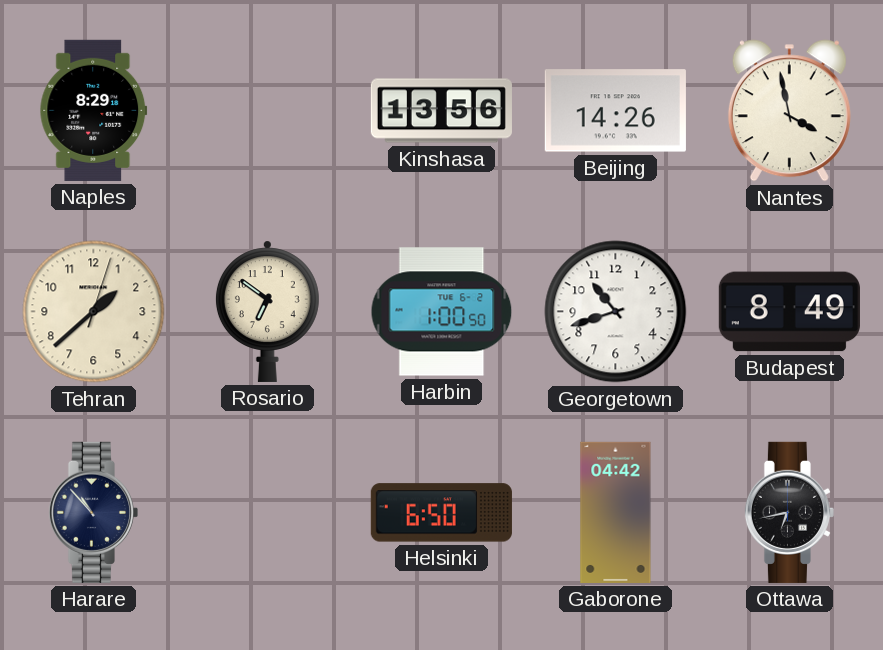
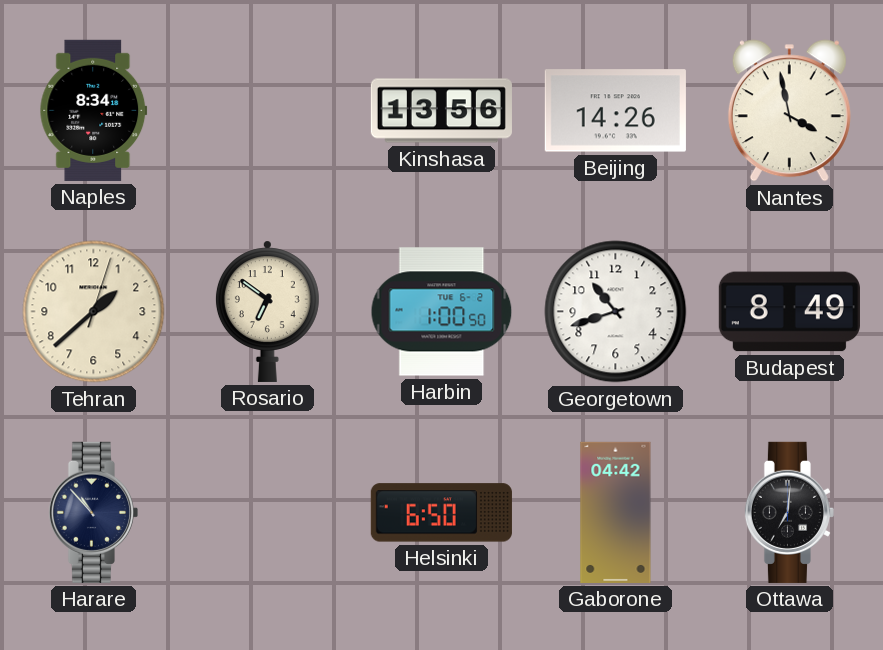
Naples: 8:29 -> 8:34 (94, 110)
Ottawa: 6:43 -> 7:01 (789, 512)
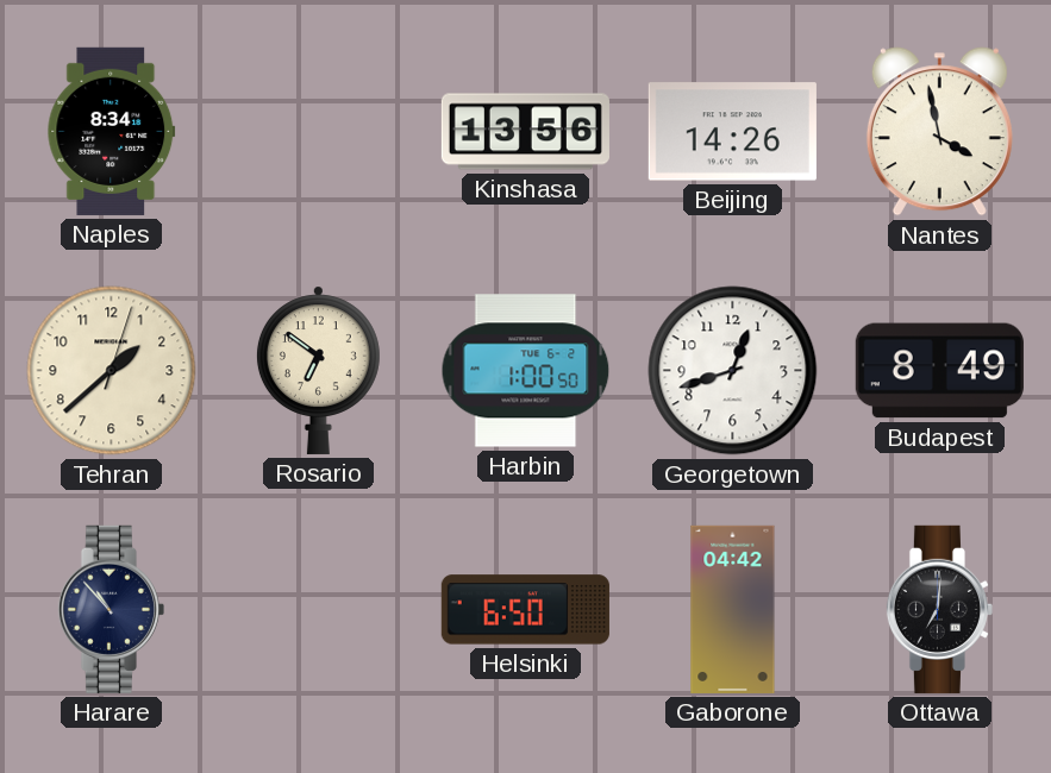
Georgetown: 10:42 -> 12:42 (733, 371)
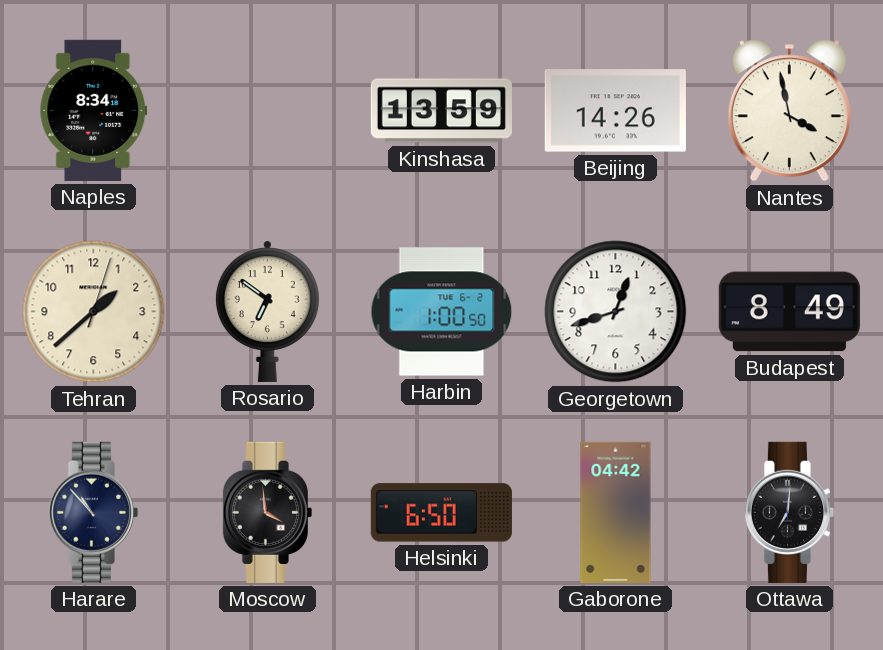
Kinshasa: 13:56 -> 13:59 (441, 111)
Moscow: none -> 3:59 (267, 512)
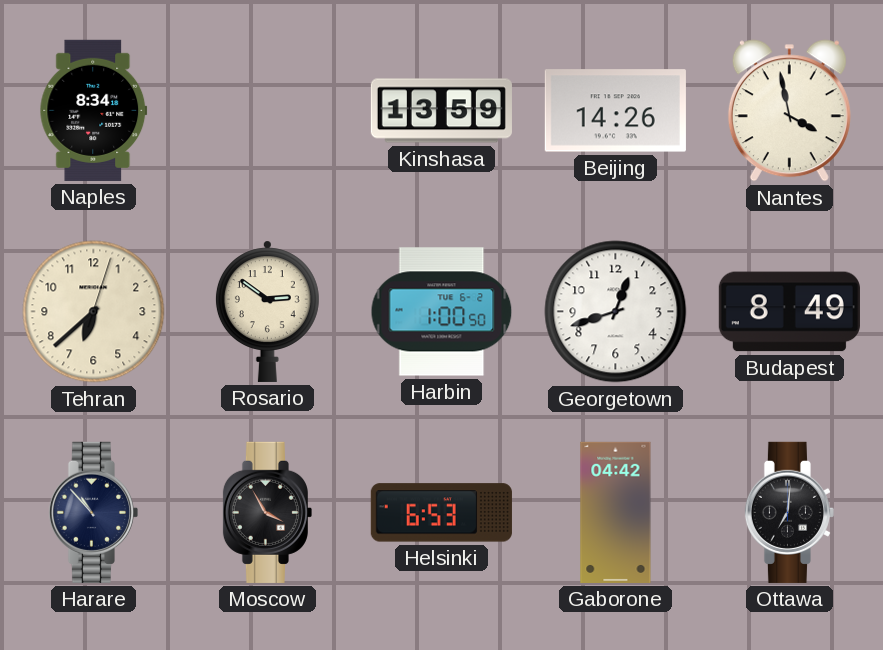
Tehran: 1:38 -> 6:38 (94, 312)
Rosario: 6:51 -> 2:51 (267, 311)
Moscow: 3:59 -> 3:55 (267, 512)
Helsinki: 6:50 -> 6:53 (441, 513)
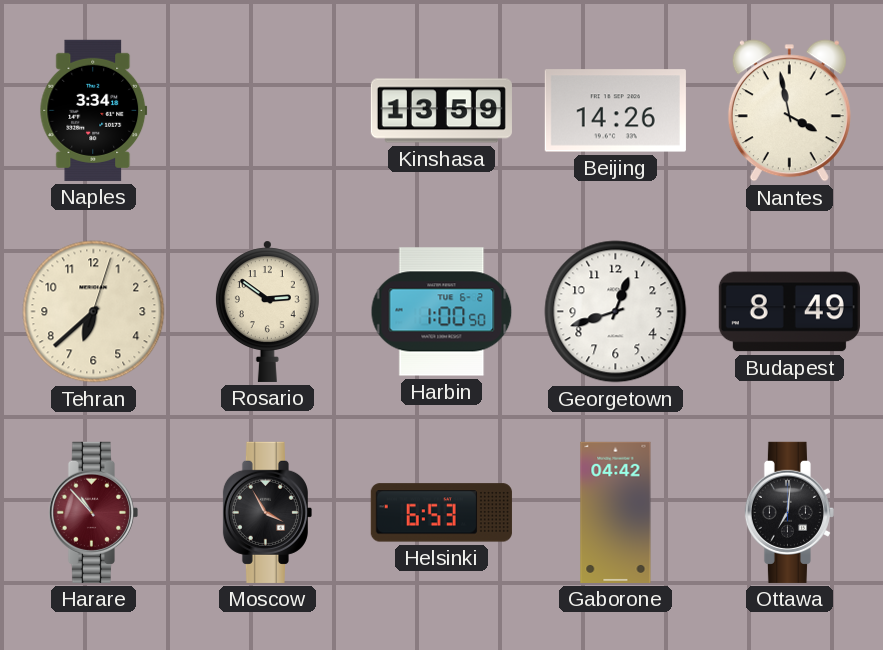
Naples: 8:34 -> 3:34 (94, 110)
Harare dial: navy -> burgundy (93, 512)
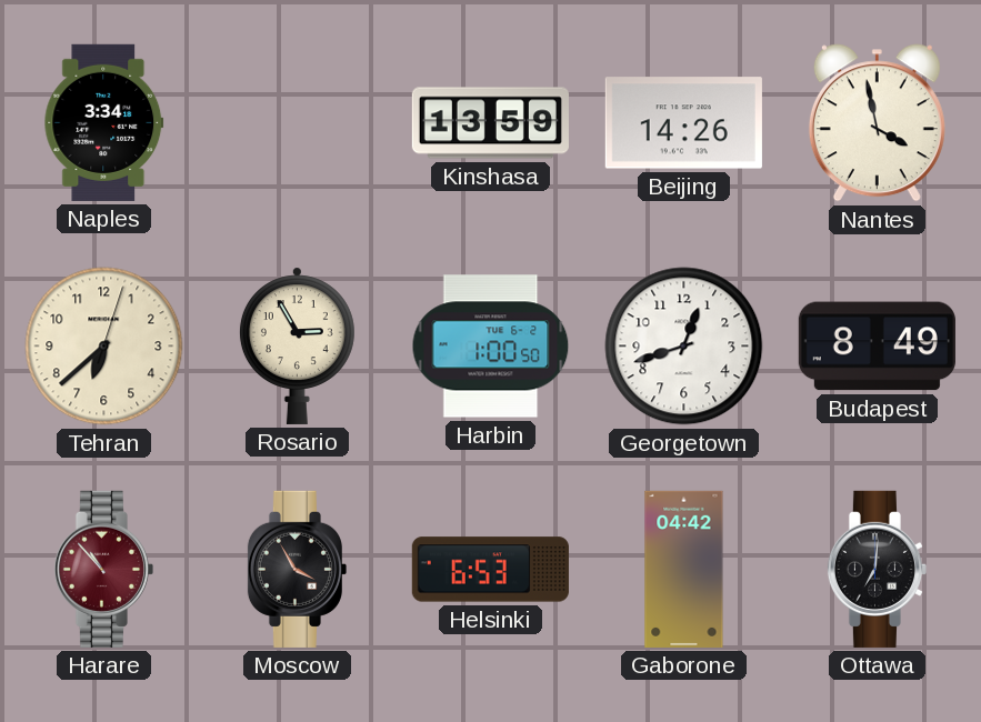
Rosario: 2:51 -> 2:55 (297, 345)
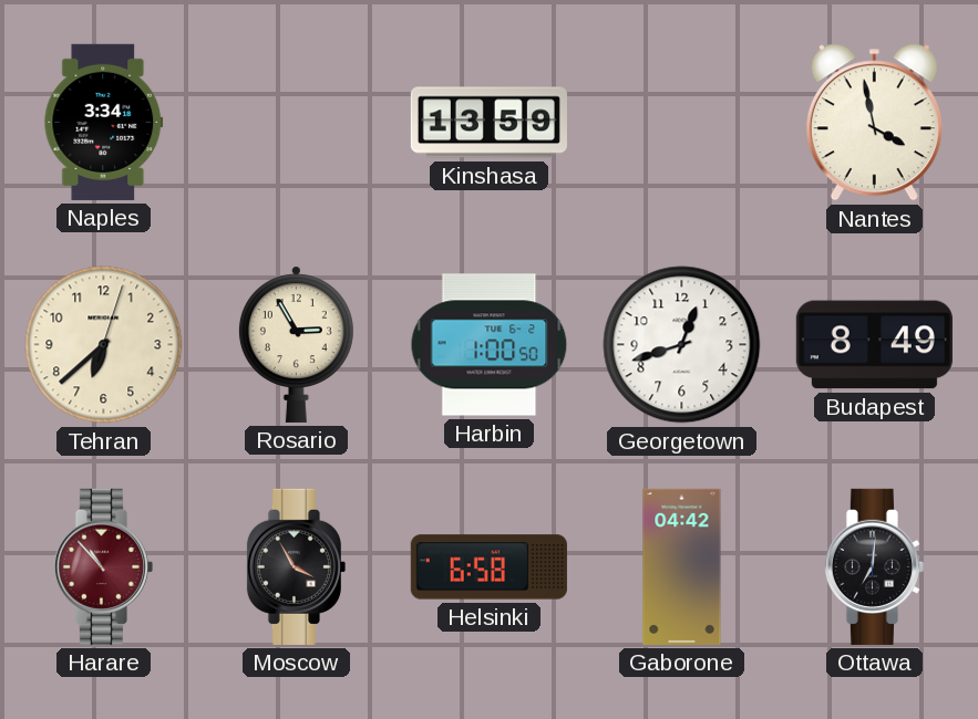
Beijing: 14:26 -> none (683, 123)
Helsinki: 6:53 -> 6:58 (488, 567)
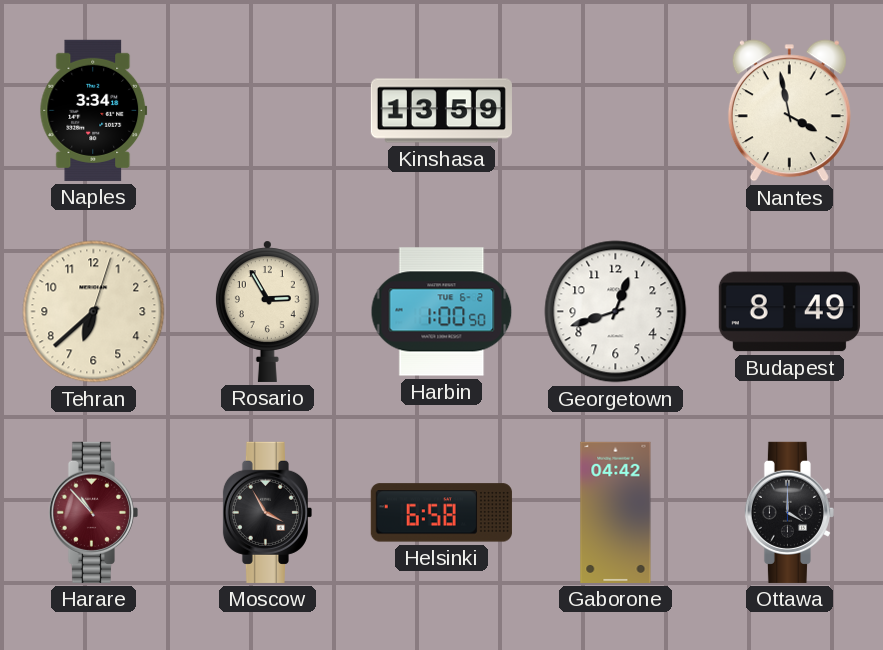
Ottawa: 7:01 -> 4:00 (789, 512)
